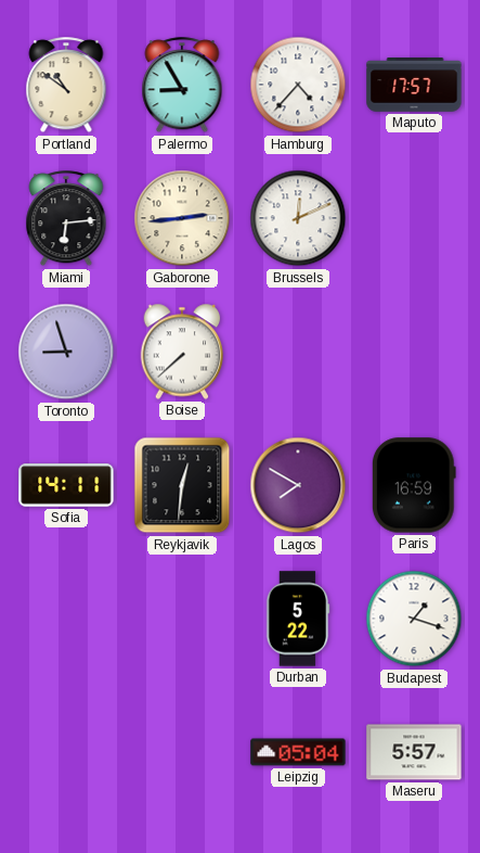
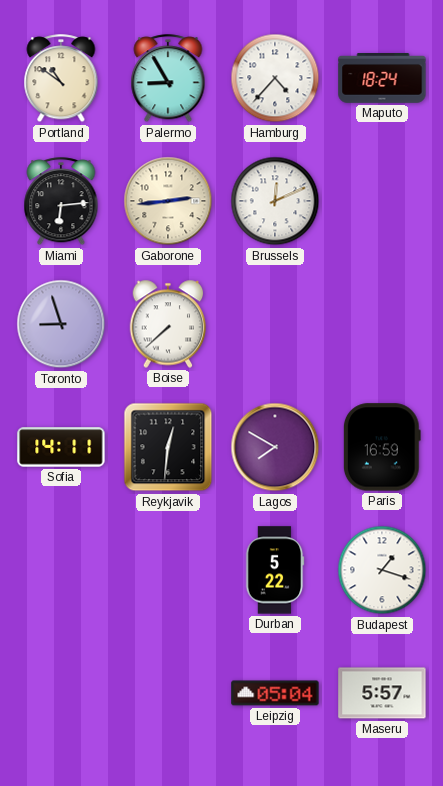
Maputo: 17:57 -> 18:24 (382, 78)
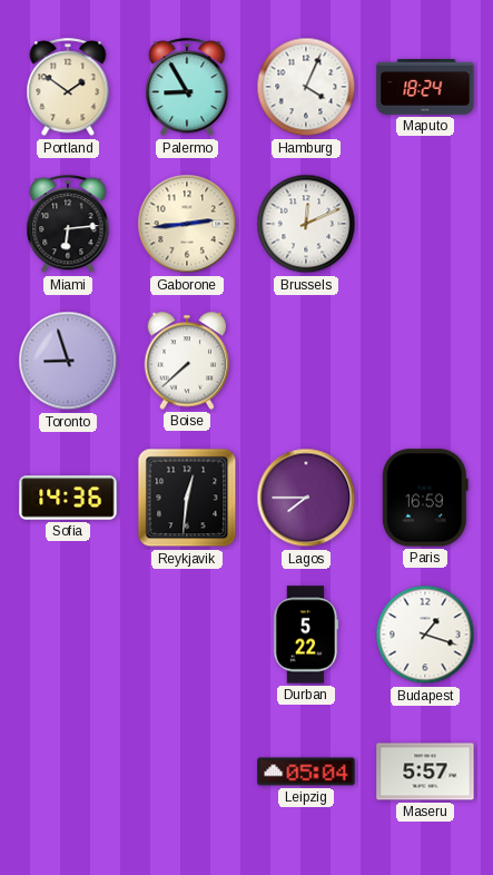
Portland: 10:51 -> 1:51 (68, 88)
Hamburg: 4:37 -> 4:04 (306, 87)
Sofia: 14:11 -> 14:36 (68, 498)
Lagos: 7:50 -> 7:45 (306, 498)
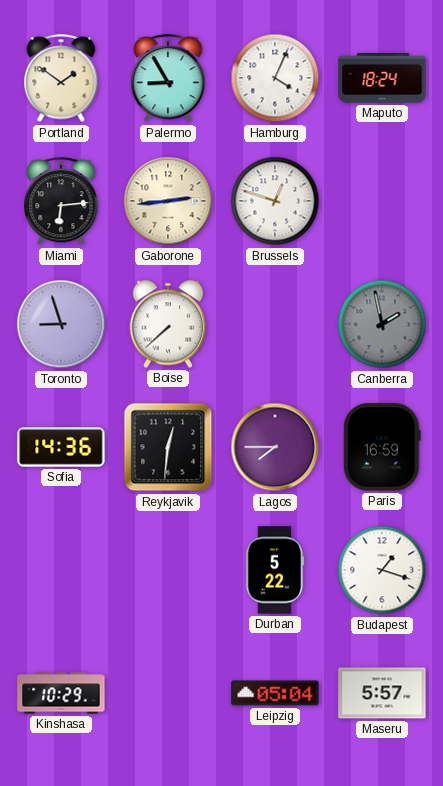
Brussels: 12:11 -> 12:48 (275, 201)
Canberra: none -> 1:58 (382, 324)
Kinshasa: none -> 10:29 (61, 693)
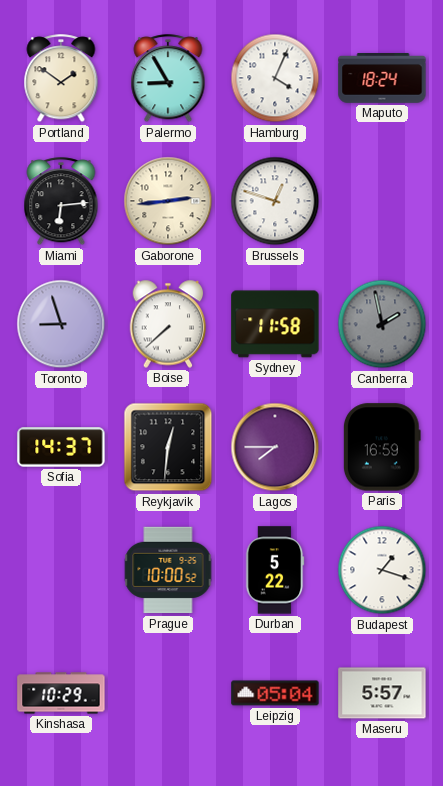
Sydney: none -> 11:58 (275, 324)
Sofia: 14:36 -> 14:37 (61, 447)
Prague: none -> 10:00 (168, 570)
